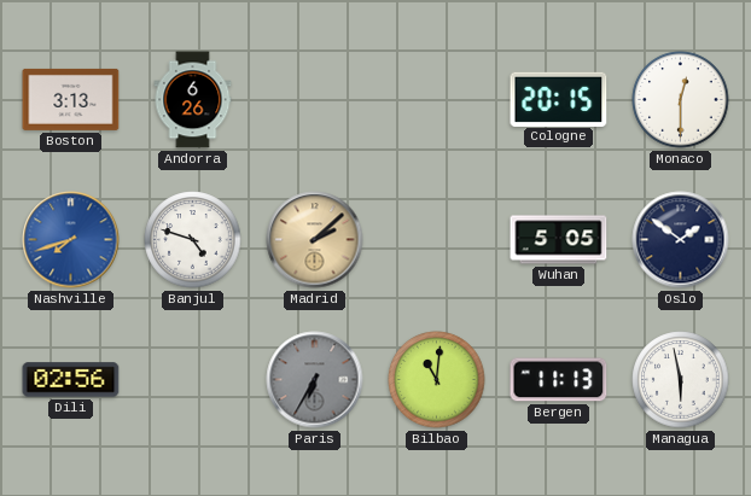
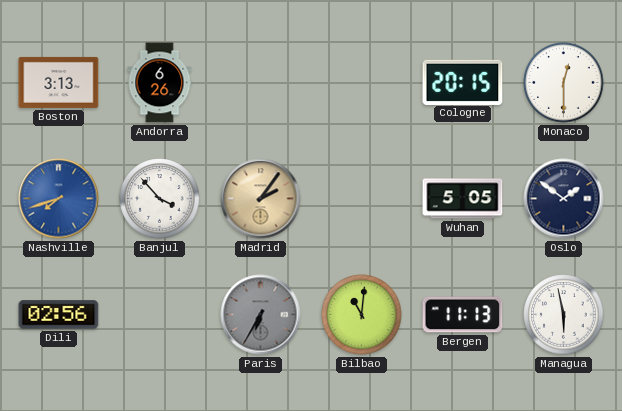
Banjul: 4:48 -> 3:53 (160, 199)
Madrid: 2:08 -> 2:06 (261, 199)
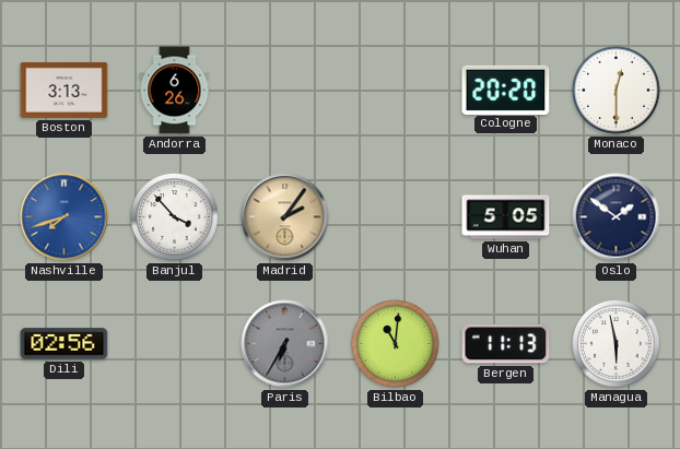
Cologne: 20:15 -> 20:20 (506, 90)
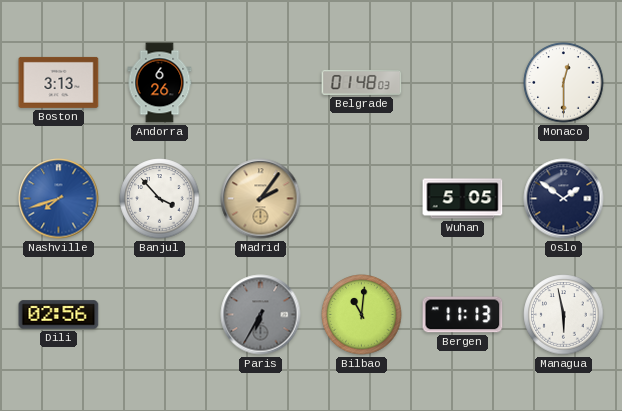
Belgrade: none -> 01:48 (362, 82)
Cologne: 20:20 -> none (506, 90)
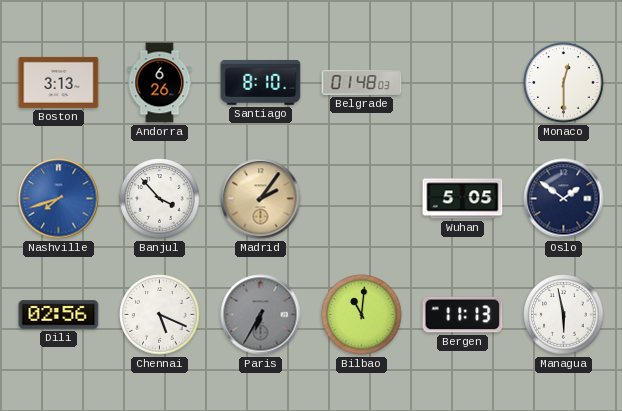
Santiago: none -> 8:10 (261, 82)
Chennai: none -> 5:19 (160, 315)
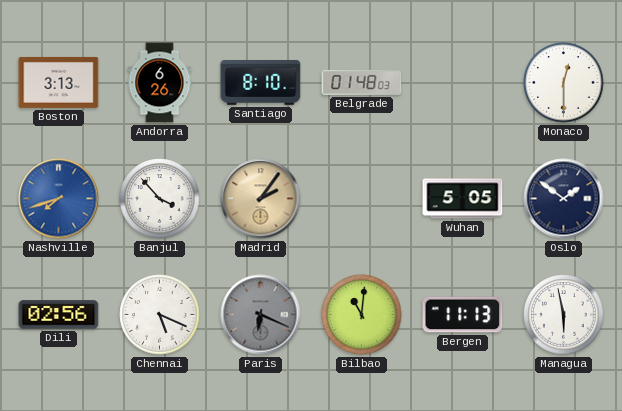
Paris: 6:35 -> 6:19 (261, 315)
